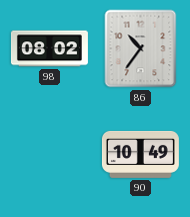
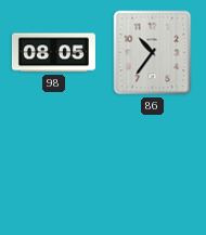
98: 08:02 -> 08:05 (53, 53)
90: 10:49 -> none (140, 154)
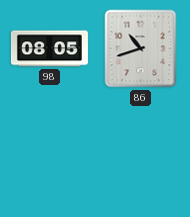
86: 10:36 -> 10:42 (141, 49)
